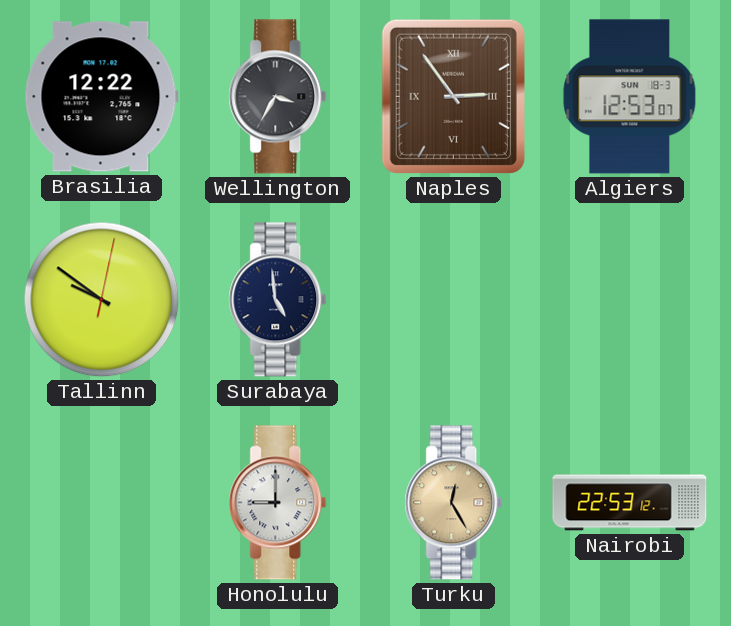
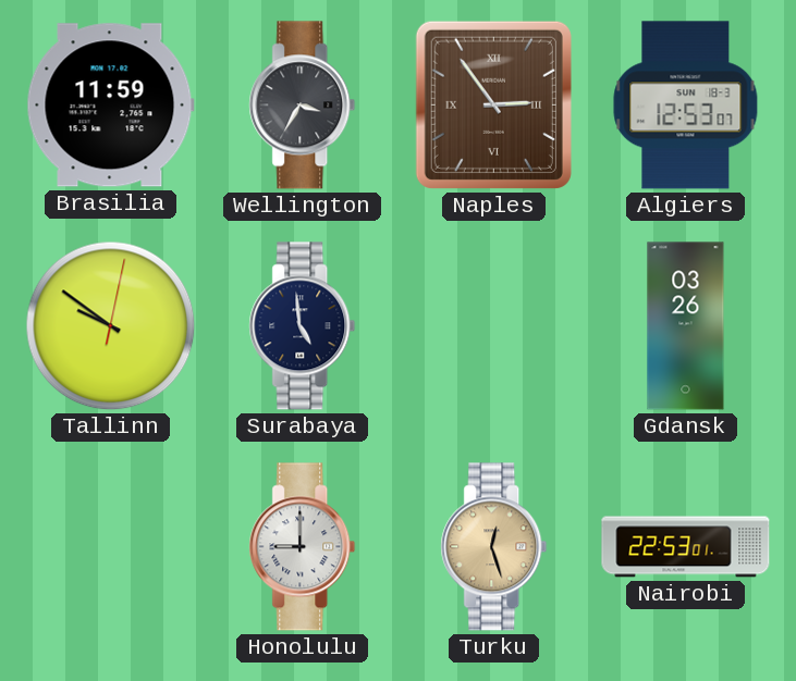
Brasilia: 12:22 -> 11:59 (110, 106)
Gdansk: none -> 03:26 (686, 326)
Turku: 12:25 -> 12:27 (494, 547)
Nairobi: 22:53:12 -> 22:53:01 (686, 547)
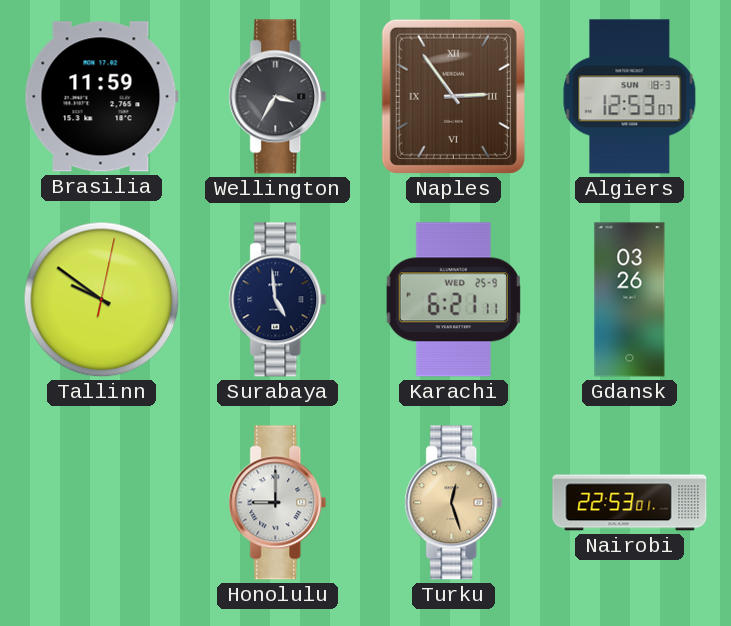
Karachi: none -> 6:21 (453, 300)
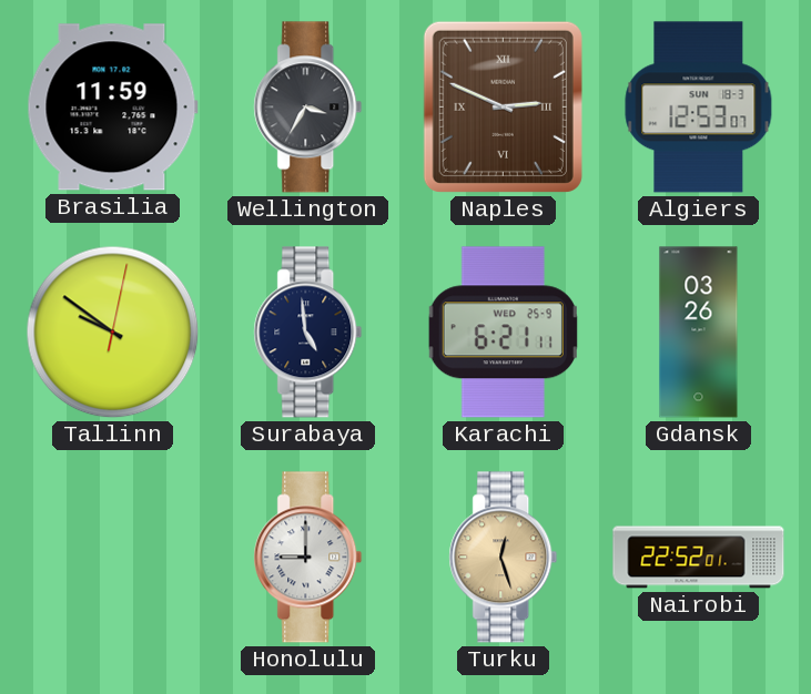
Naples: 2:54 -> 2:49 (503, 106)
Nairobi: 22:53 -> 22:52 (699, 558)
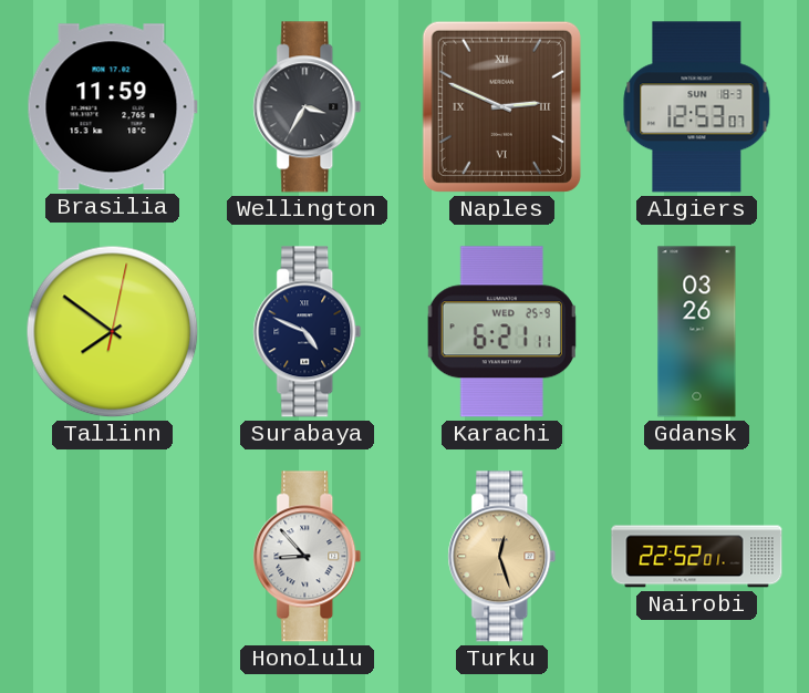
Tallinn: 9:51 -> 7:51 (113, 332)
Surabaya: 4:59 -> 4:49 (308, 332)
Honolulu: 9:00 -> 8:53 (308, 557)
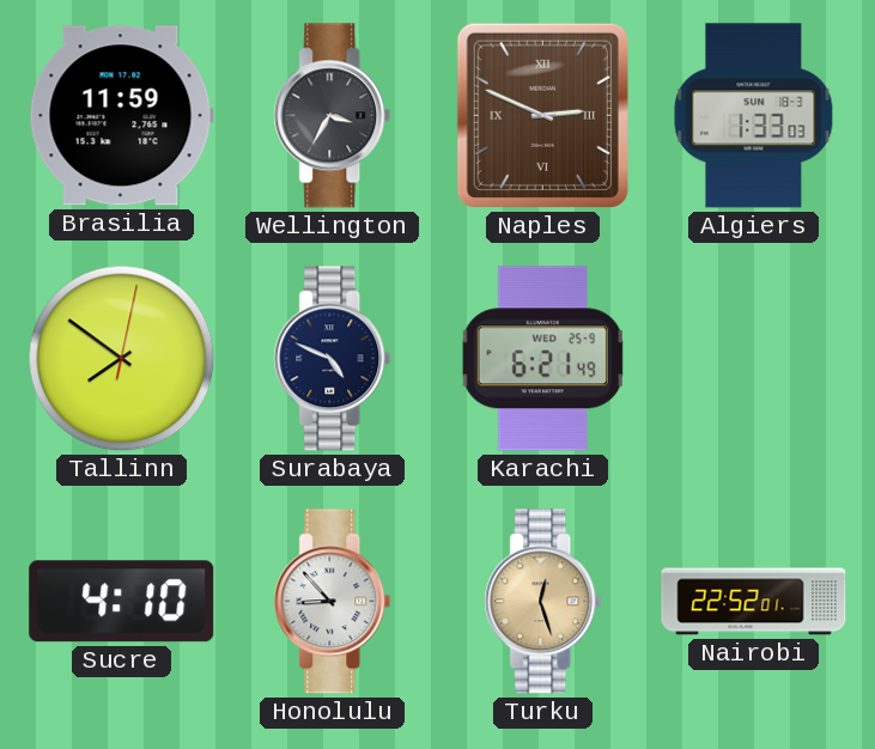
Algiers: 12:53 -> 1:33 (754, 116)
Karachi: 6:21:11 -> 6:21:49 (542, 359)
Gdansk: 03:26 -> none (697, 332)
Sucre: none -> 4:10 (122, 602)
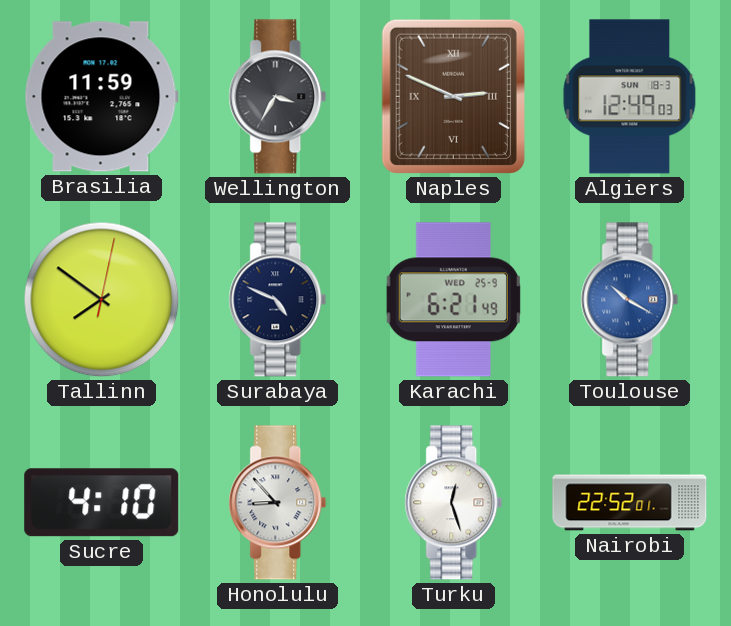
Algiers: 1:33 -> 12:49 (630, 97)
Toulouse: none -> 10:20 (630, 300)
Turku dial: champagne -> white (454, 503)
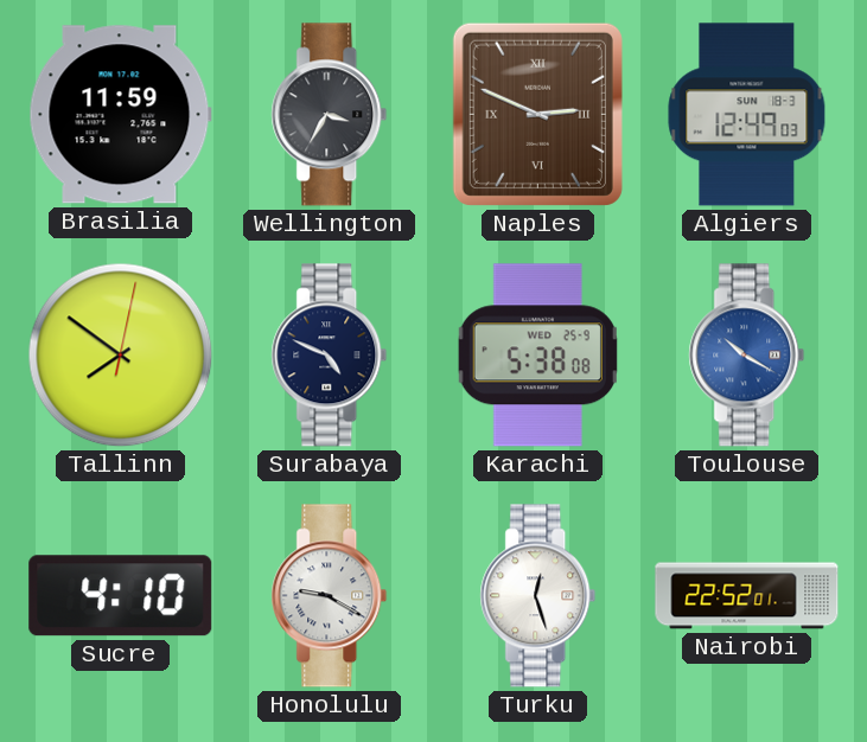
Karachi: 6:21 -> 5:38 (537, 356)
Honolulu: 8:53 -> 9:20 (330, 596)
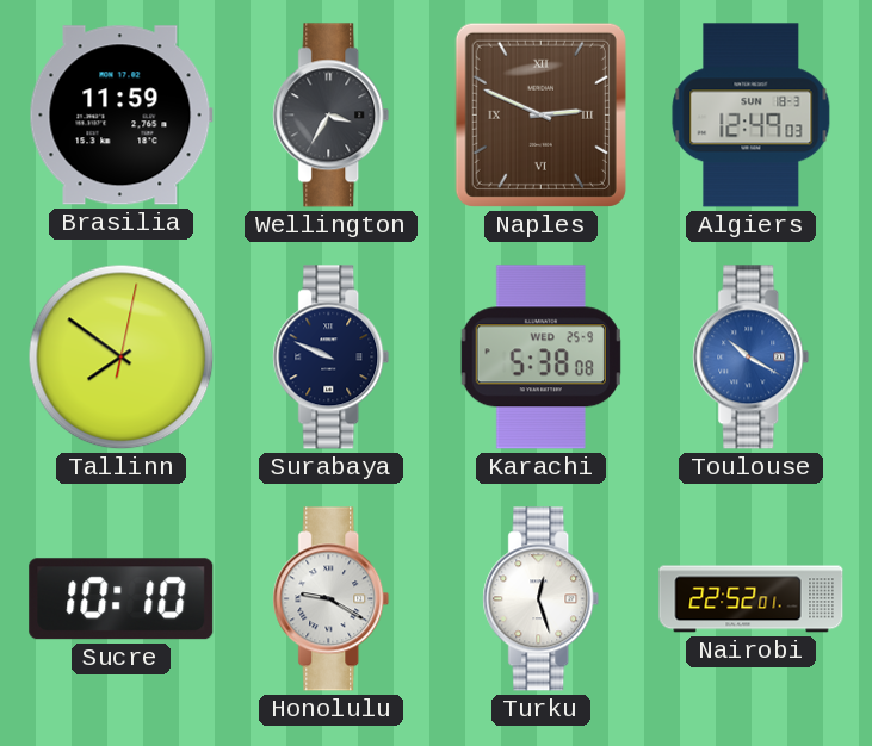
Surabaya: 4:49 -> 9:49 (332, 358)
Sucre: 4:10 -> 10:10 (122, 599)
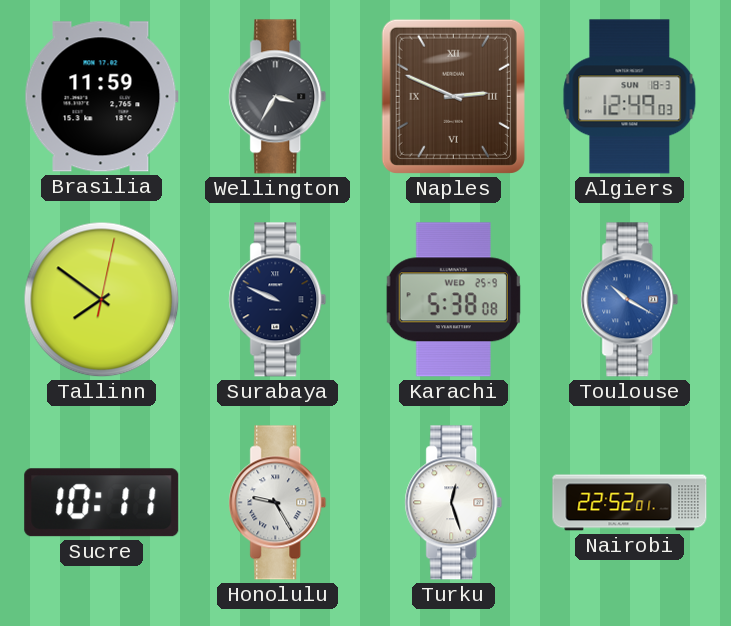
Sucre: 10:10 -> 10:11 (102, 503)
Honolulu: 9:20 -> 9:25 (278, 503)
